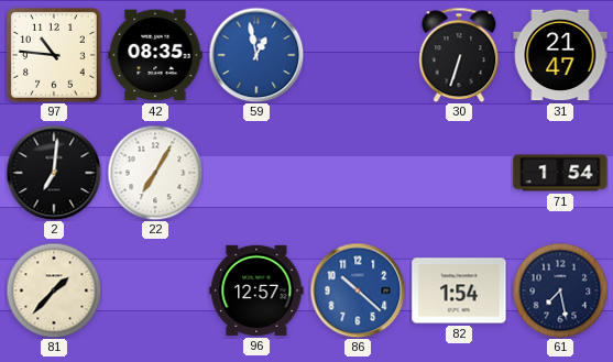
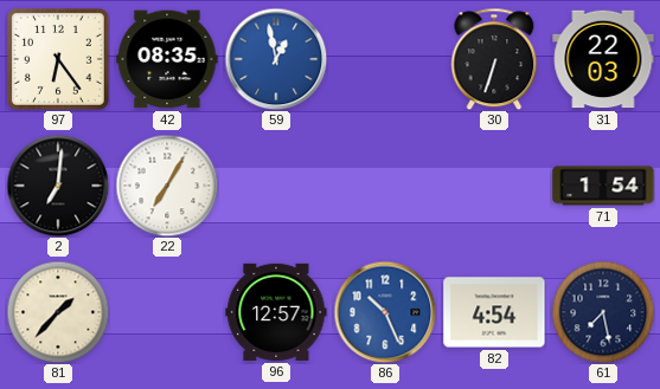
97: 10:46 -> 6:24 (58, 59)
31: 21:47 -> 22:03 (603, 59)
86: 10:22 -> 10:26 (385, 312)
82: 1:54 -> 4:54 (494, 312)
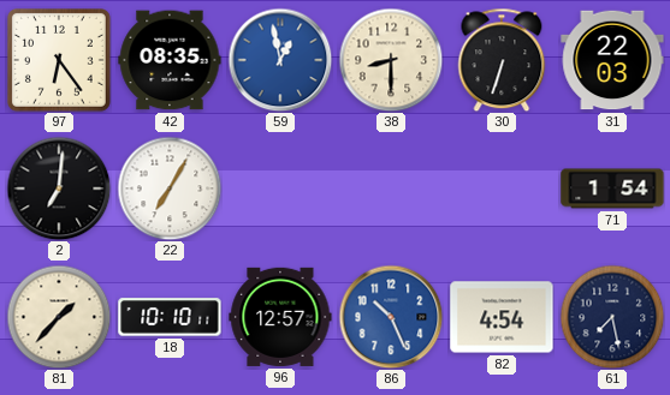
38: none -> 8:30 (391, 60)
18: none -> 10:10 (170, 317)
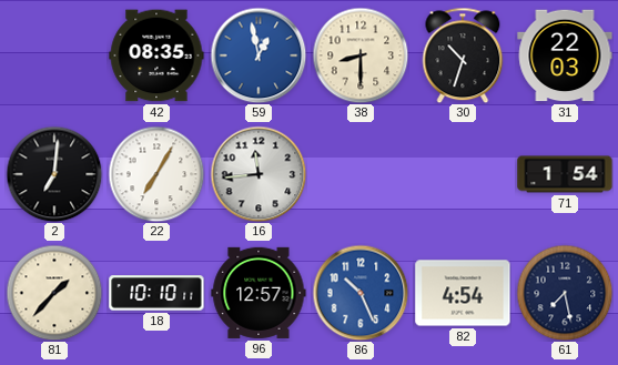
97: 6:24 -> none (59, 60)
30: 6:33 -> 10:33 (463, 55)
16: none -> 11:44 (259, 174)
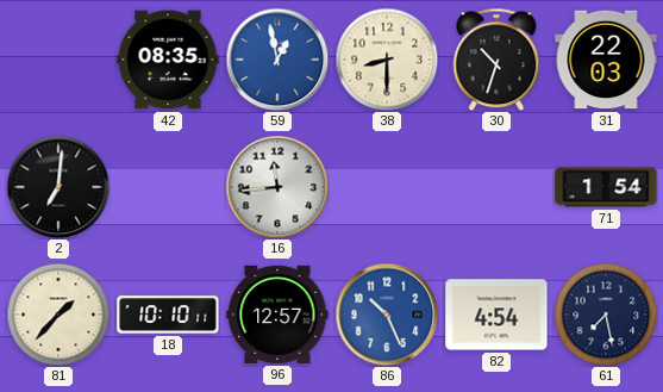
22: 7:05 -> none (156, 174)
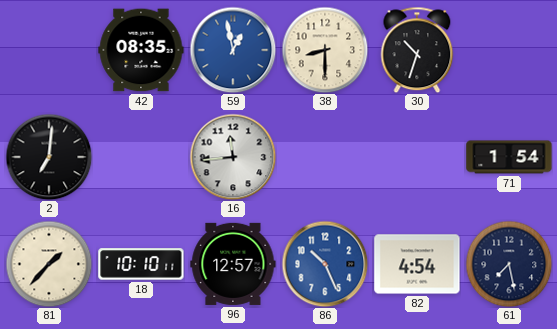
31: 22:03 -> none (606, 60)
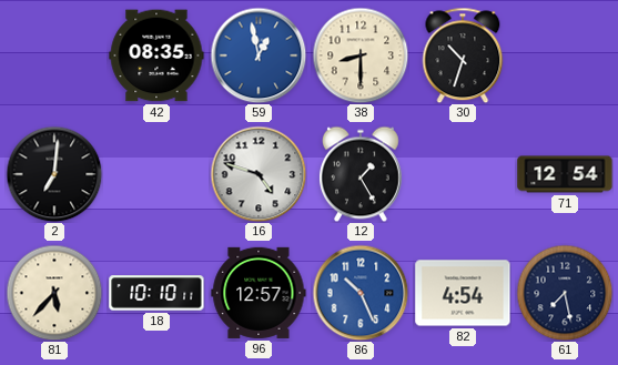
16: 11:44 -> 4:48 (259, 174)
12: none -> 1:25 (361, 174)
71: 1:54 -> 12:54 (565, 174)
81: 1:37 -> 5:37 (54, 293)
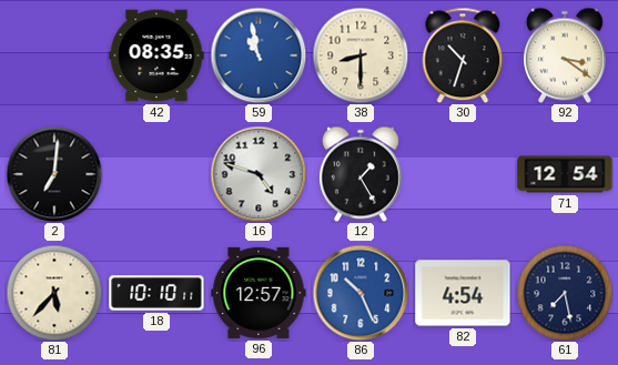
59: 12:58 -> 10:58 (259, 55)
92: none -> 3:21 (565, 55)
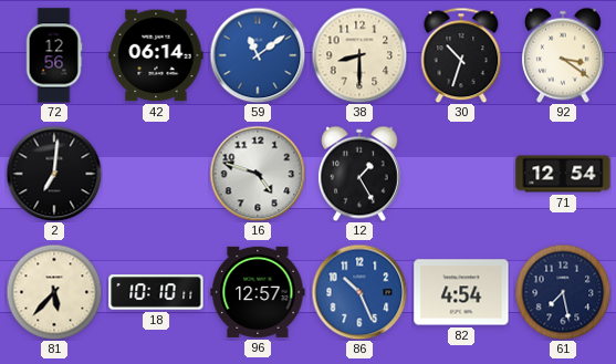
72: none -> 12:56 (54, 55)
42: 08:35 -> 06:14 (156, 55)
59: 10:58 -> 11:09 (258, 55)
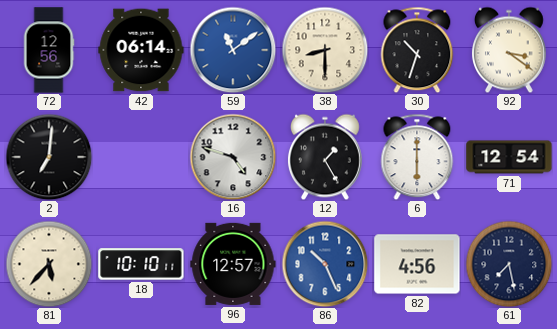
6: none -> 6:00 (417, 157)
82: 4:54 -> 4:56 (417, 264)
